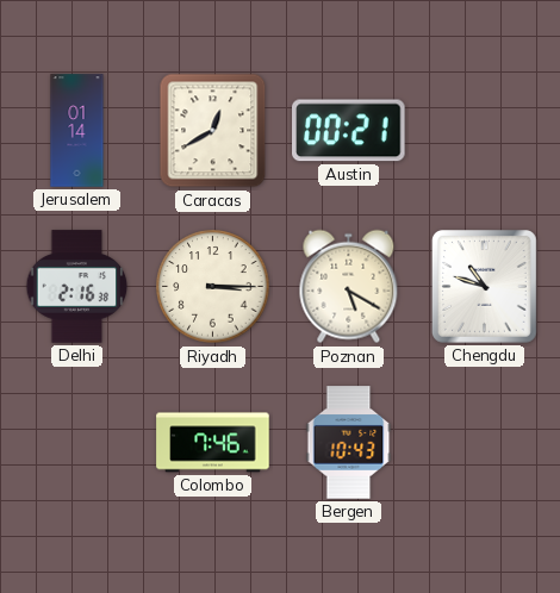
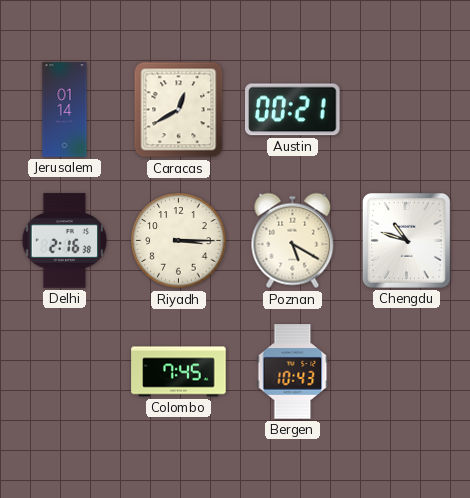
Colombo: 7:46 -> 7:45 (179, 372)
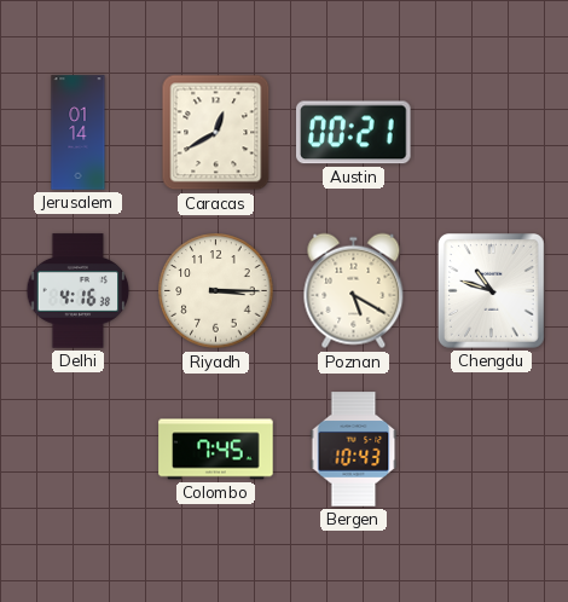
Delhi: 2:16 -> 4:16 (79, 291)
